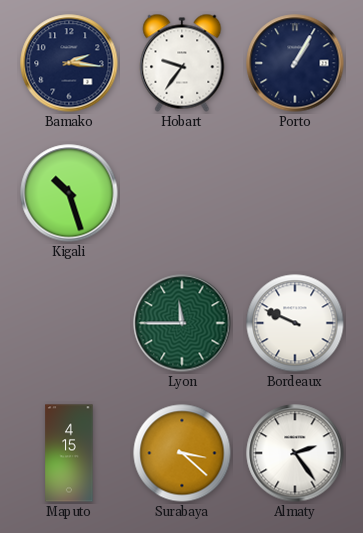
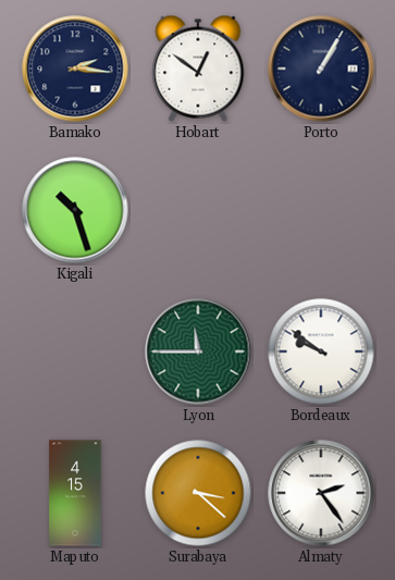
Hobart: 9:36 -> 12:51 (198, 69)
Bordeaux: 9:49 -> 9:51 (321, 351)
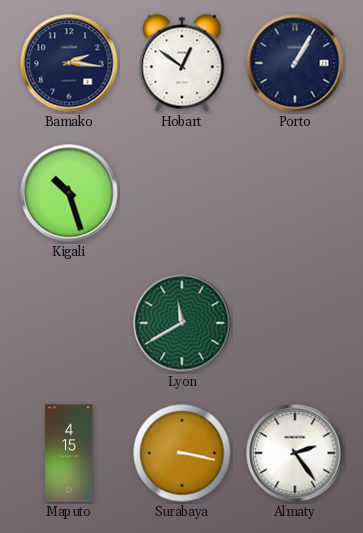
Lyon: 11:45 -> 11:40 (182, 323)
Bordeaux: 9:51 -> none (321, 351)
Surabaya: 3:22 -> 3:17 (182, 453)
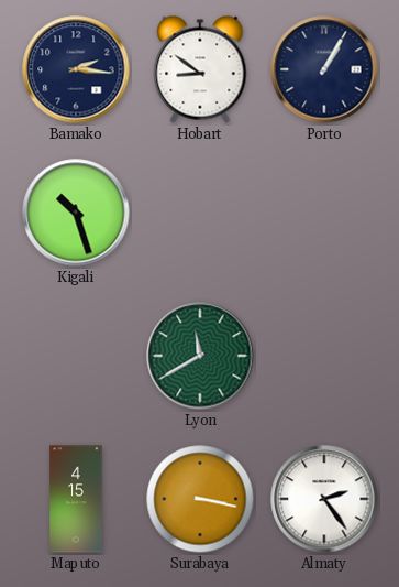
Hobart: 12:51 -> 8:51 (200, 69)
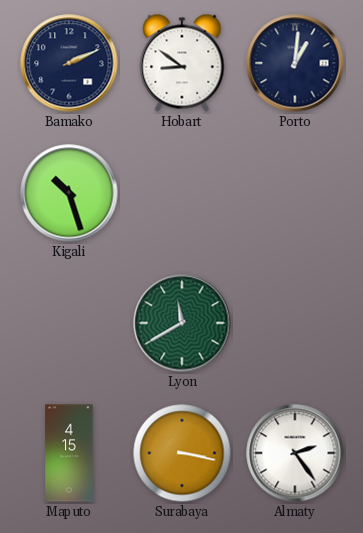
Bamako: 2:16 -> 2:11 (69, 63)
Porto: 1:05 -> 1:01 (295, 63)
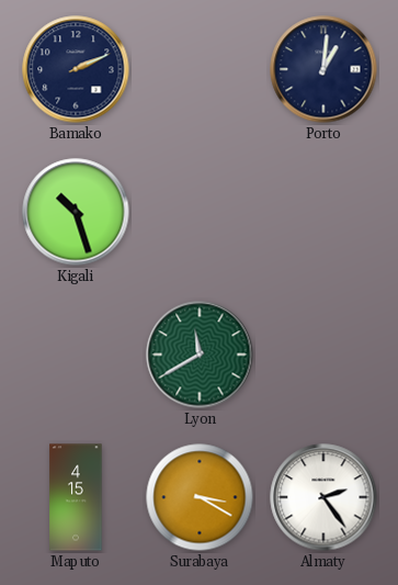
Hobart: 8:51 -> none (182, 63)
Surabaya: 3:17 -> 3:20 (200, 497)
